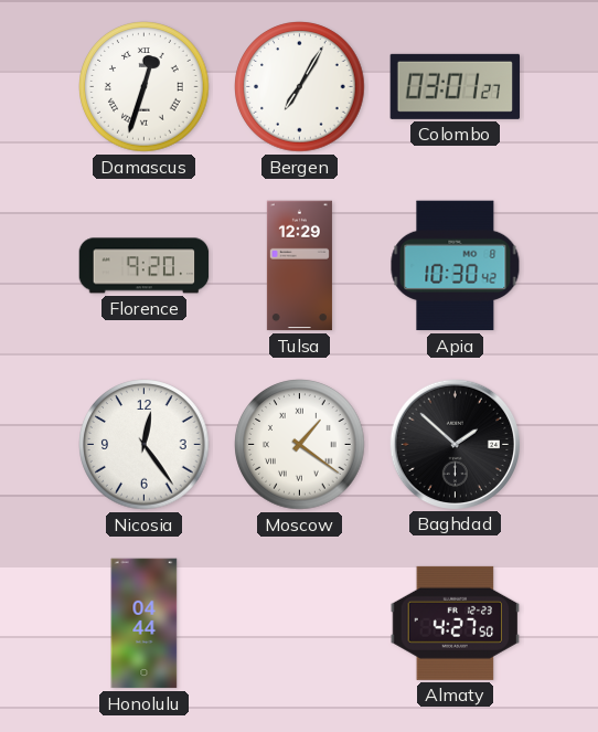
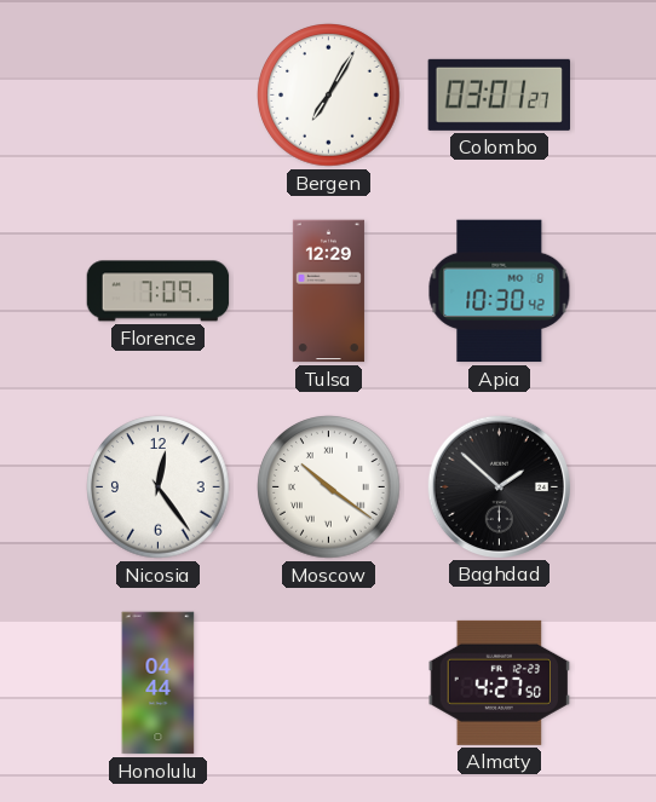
Damascus: 12:33 -> none (145, 87)
Florence: 9:20 -> 7:09 (159, 292)
Moscow: 1:21 -> 10:21 (329, 487)
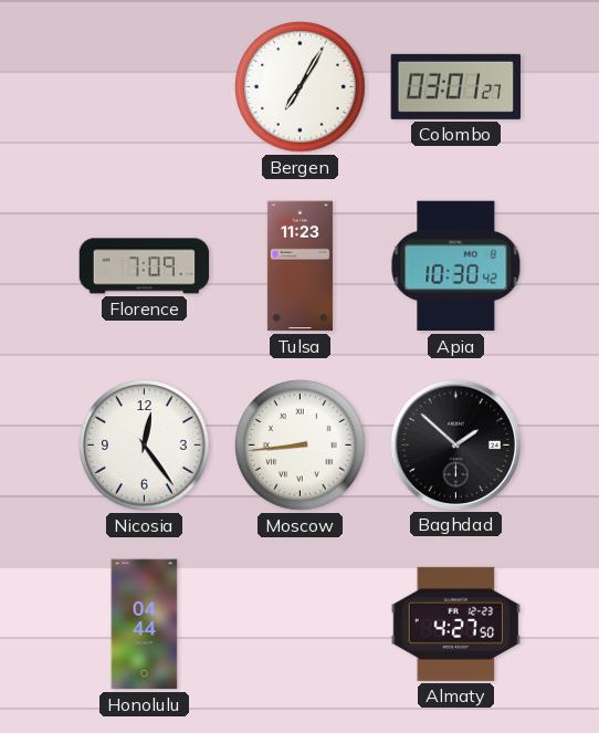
Tulsa: 12:29 -> 11:23 (299, 266)
Moscow: 10:21 -> 8:44 (301, 446)
